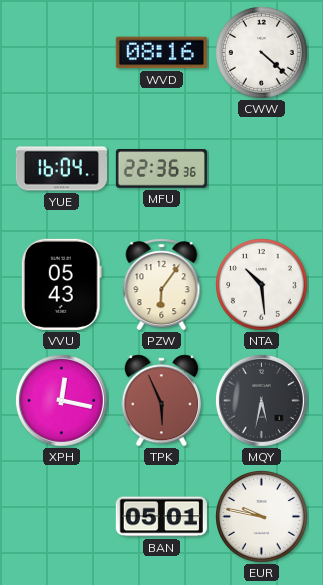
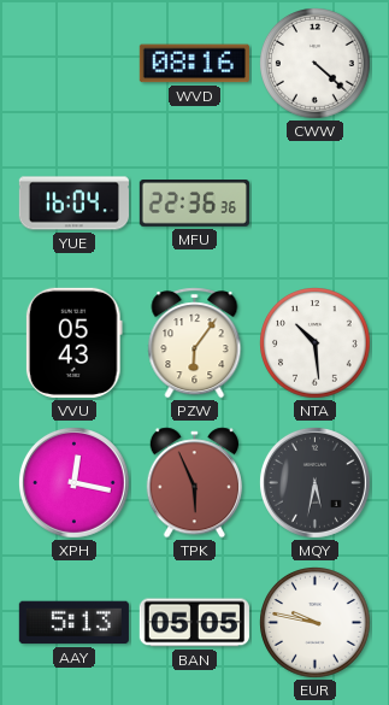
AAY: none -> 5:13 (73, 623)
BAN: 05:01 -> 05:05 (194, 623)
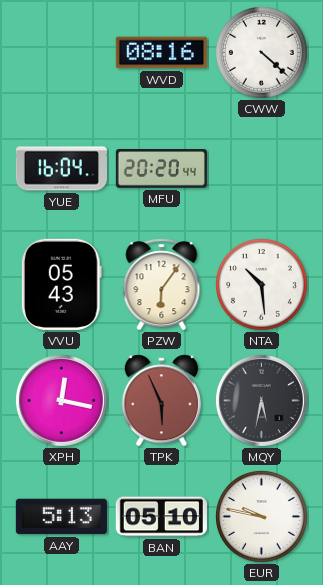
MFU: 22:36 -> 20:20 (161, 169)
BAN: 05:05 -> 05:10 (161, 517)
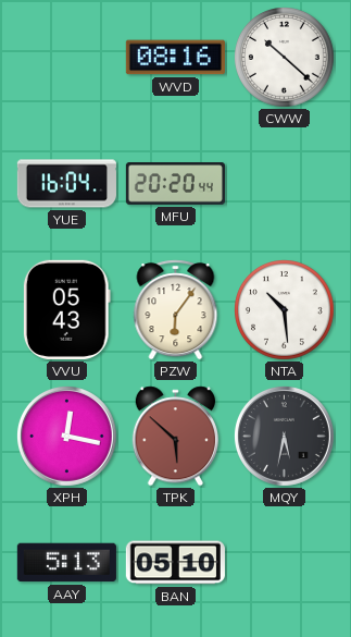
CWW: 4:22 -> 10:22 (285, 58)
TPK: 5:56 -> 5:52 (175, 437)
EUR: 9:47 -> none (262, 517)
